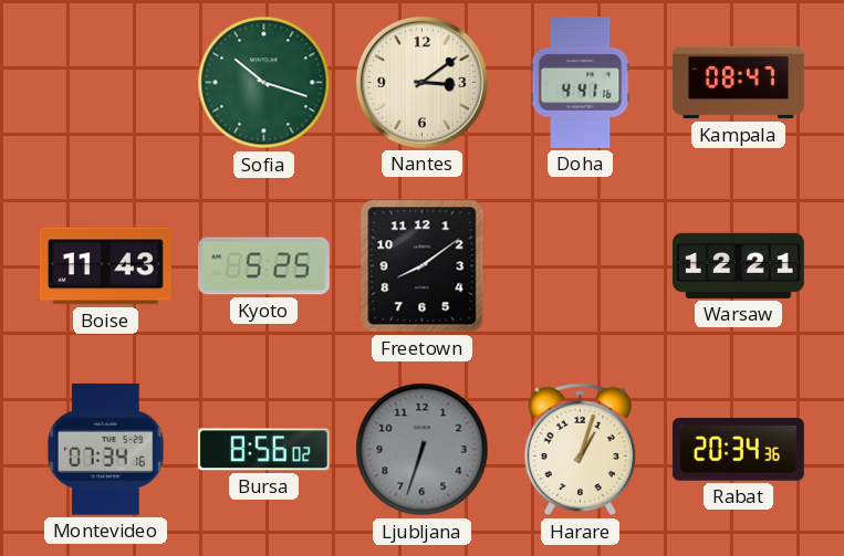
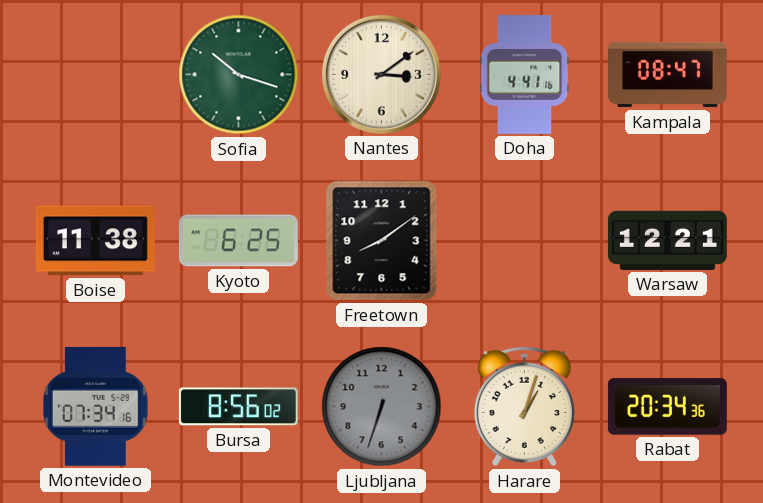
Boise: 11:43 -> 11:38 (95, 241)
Kyoto: 5:25 -> 6:25 (238, 241)
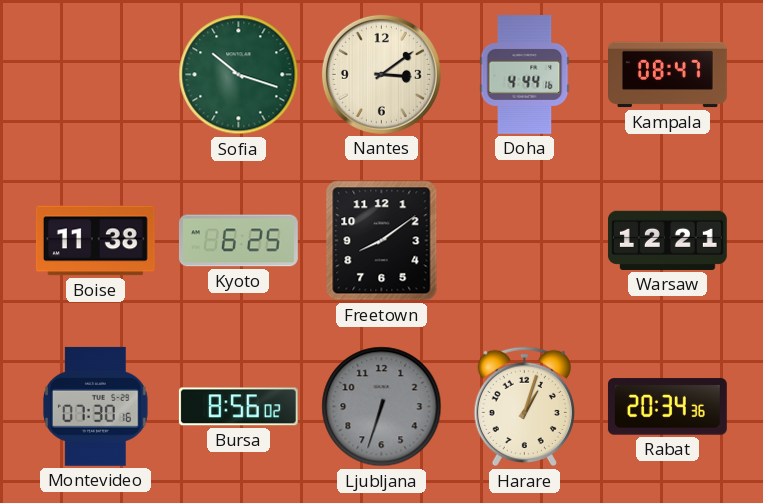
Doha: 4:41 -> 4:44 (525, 75)
Montevideo: 07:34 -> 07:30 (96, 406)
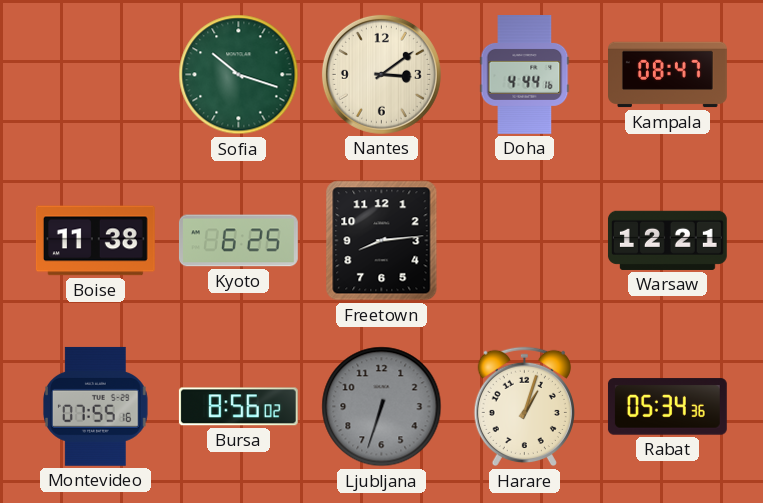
Freetown: 8:09 -> 8:14 (382, 241)
Montevideo: 07:30 -> 07:55 (96, 406)
Rabat: 20:34 -> 05:34 (667, 407)
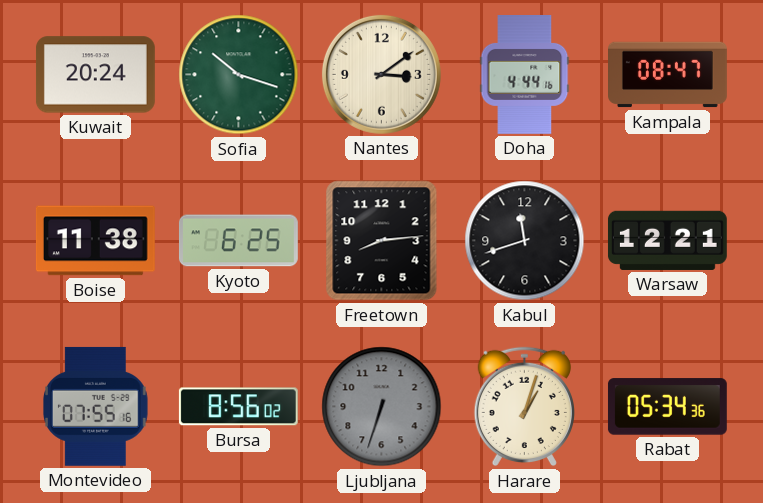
Kuwait: none -> 20:24 (95, 75)
Kabul: none -> 11:42 (525, 241)
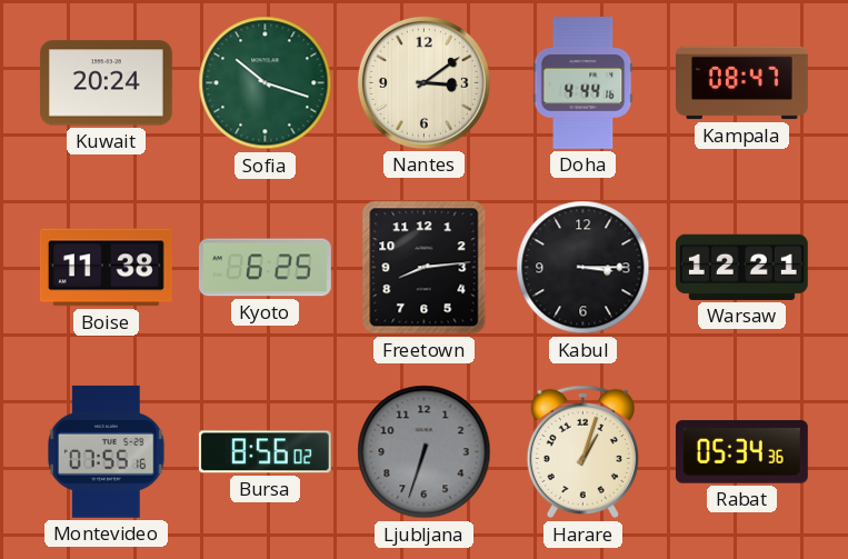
Kabul: 11:42 -> 3:15 (583, 268)
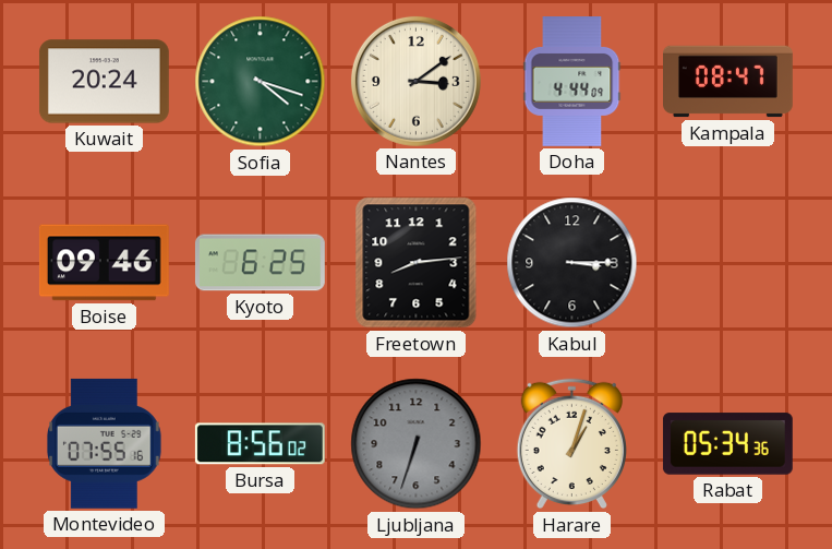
Sofia: 10:18 -> 4:18 (261, 82)
Doha: 4:44:16 -> 4:44:09 (572, 82)
Boise: 11:38 -> 09:46 (104, 263)
Warsaw: 12:21 -> none (741, 267)
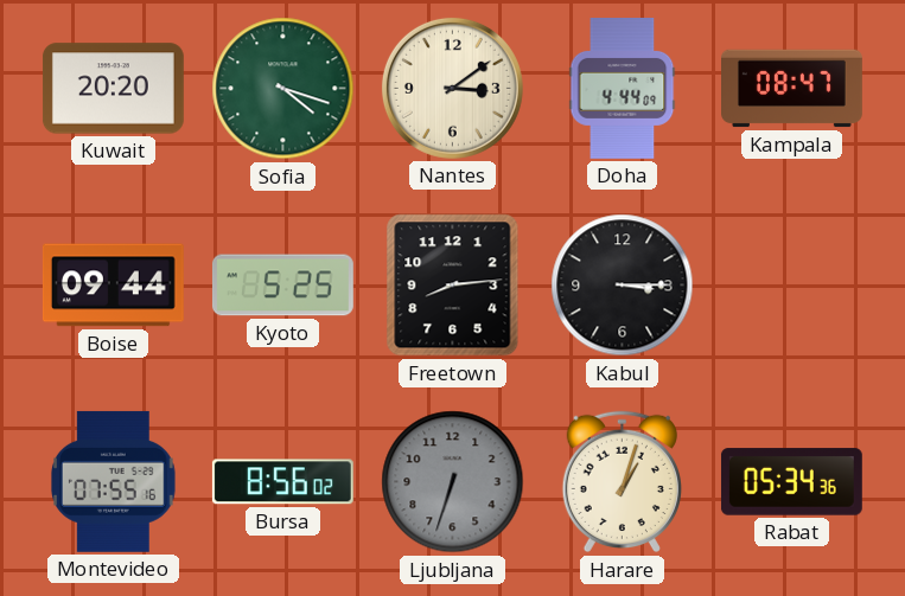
Kuwait: 20:24 -> 20:20 (113, 89)
Boise: 09:46 -> 09:44 (113, 286)
Kyoto: 6:25 -> 5:25 (282, 286)
